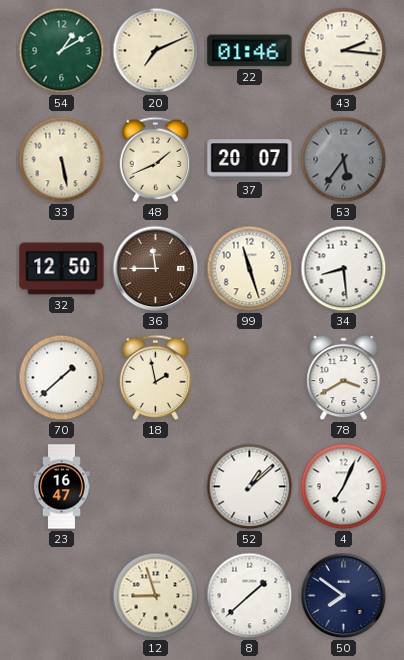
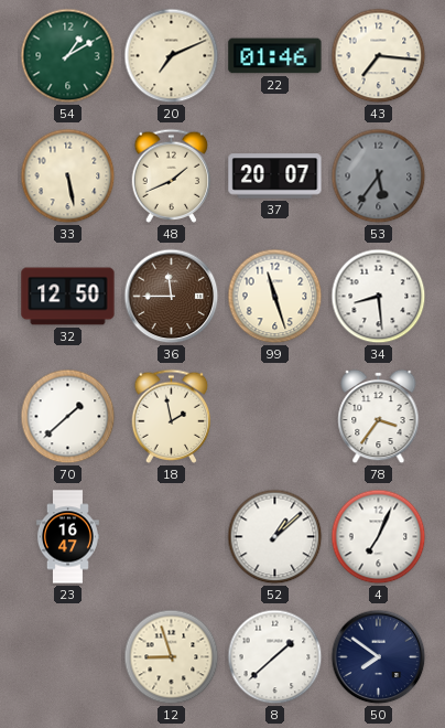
43: 2:16 -> 7:16 (379, 56)
78: 3:40 -> 3:36 (379, 417)
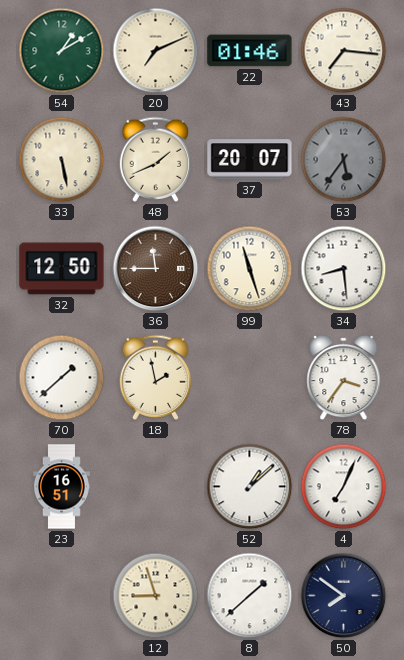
23: 16:47 -> 16:51 (61, 487)
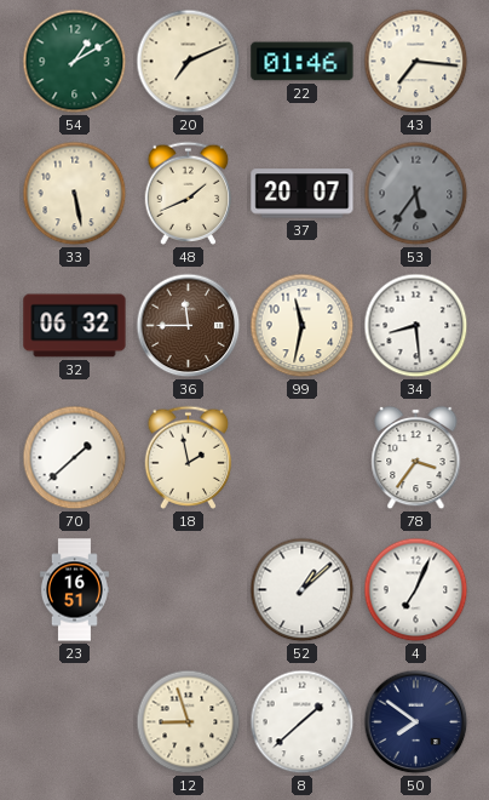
32: 12:50 -> 06:32 (75, 326)
99: 11:27 -> 11:32 (303, 326)
